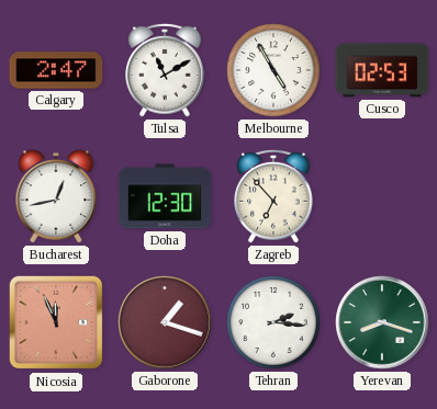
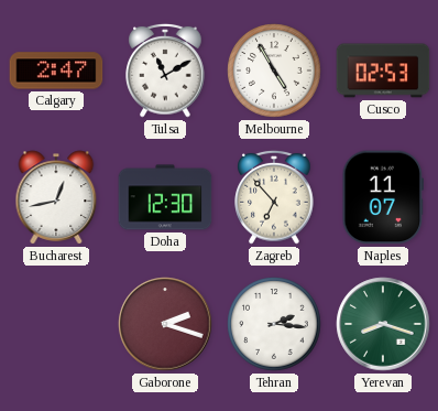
Naples: none -> 11:07 (383, 197)
Nicosia: 11:56 -> none (56, 322)
Gaborone: 1:18 -> 2:18 (165, 324)
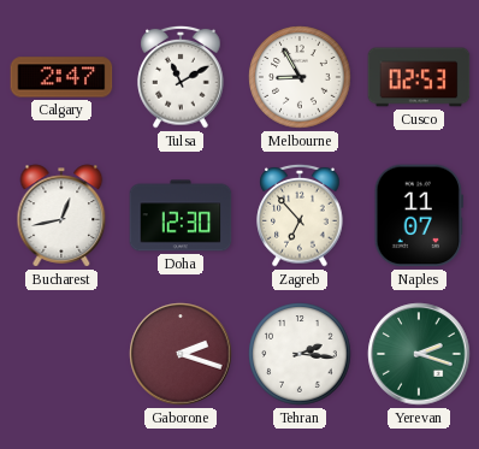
Melbourne: 4:55 -> 8:55 (300, 77)
Yerevan: 8:18 -> 2:18 (419, 354)
